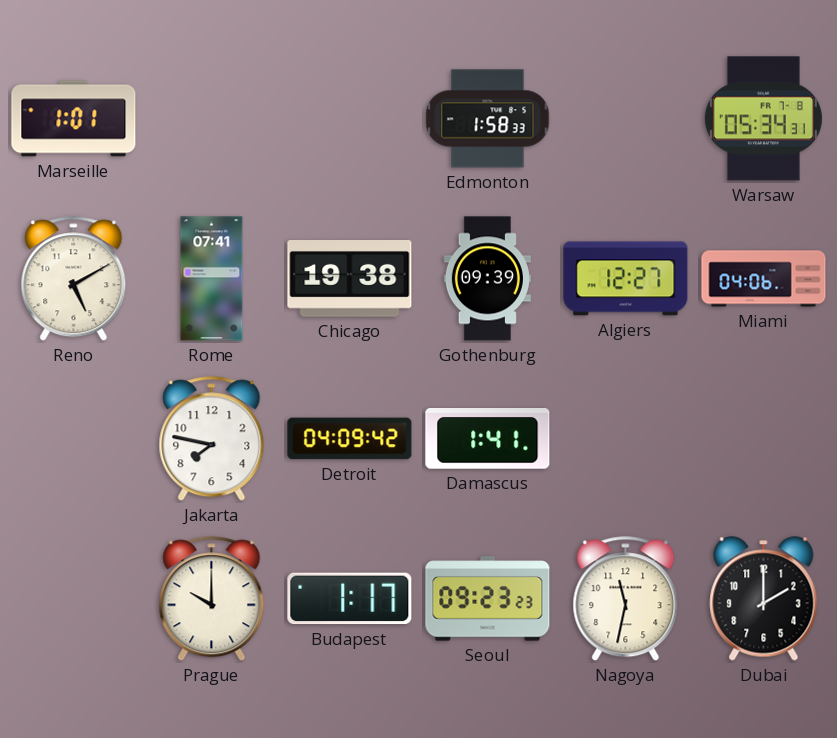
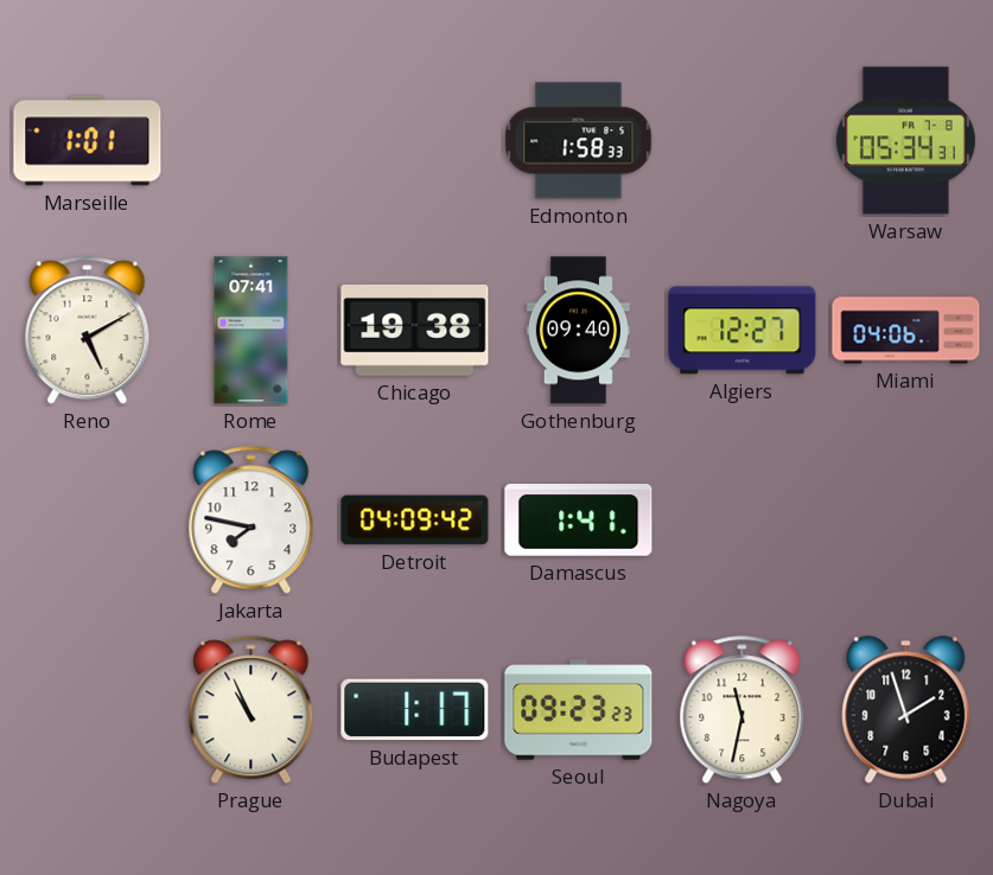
Gothenburg: 09:39 -> 09:40 (578, 331)
Prague: 10:00 -> 10:56 (252, 710)
Dubai: 2:00 -> 1:57 (906, 710)
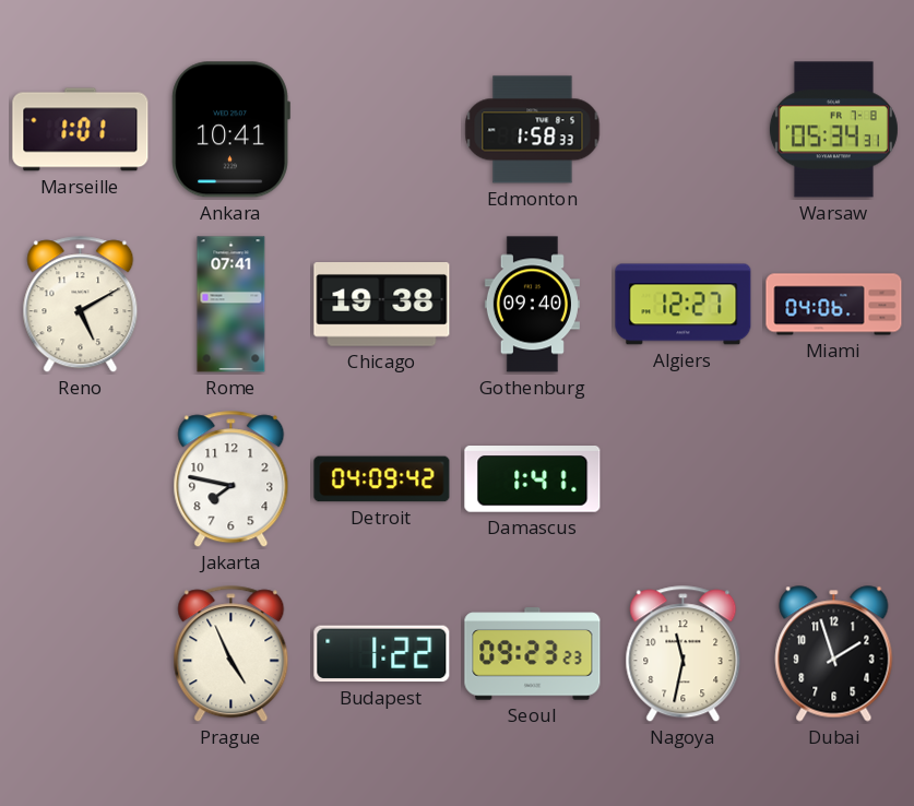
Ankara: none -> 10:41 (230, 130)
Prague: 10:56 -> 4:56 (232, 654)
Budapest: 1:17 -> 1:22 (382, 654)
